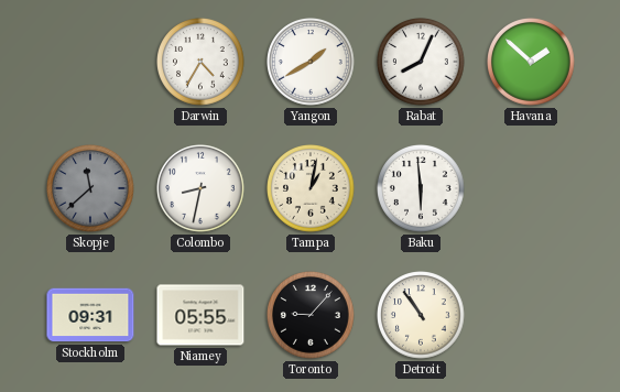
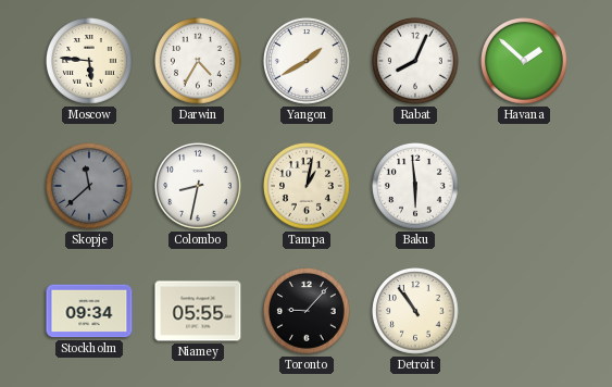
Moscow: none -> 5:46 (90, 62)
Stockholm: 09:31 -> 09:34 (89, 311)
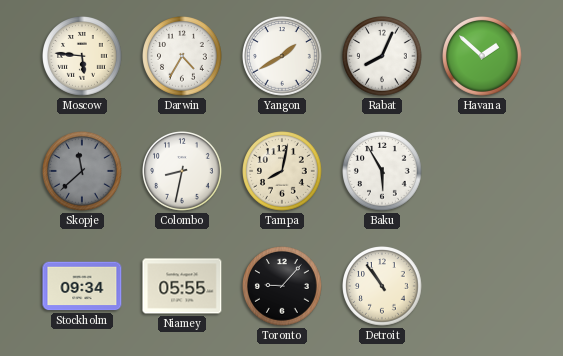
Tampa: 1:02 -> 8:02 (283, 172)
Baku: 5:59 -> 5:55 (383, 172)
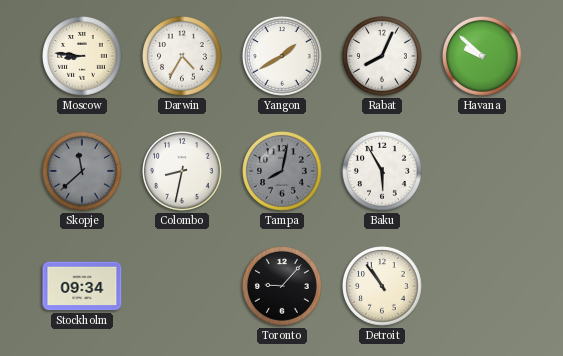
Moscow: 5:46 -> 8:46 (83, 57)
Havana: 1:52 -> 9:52 (483, 57)
Tampa dial: cream -> grey (283, 172)
Niamey: 05:55 -> none (182, 286)
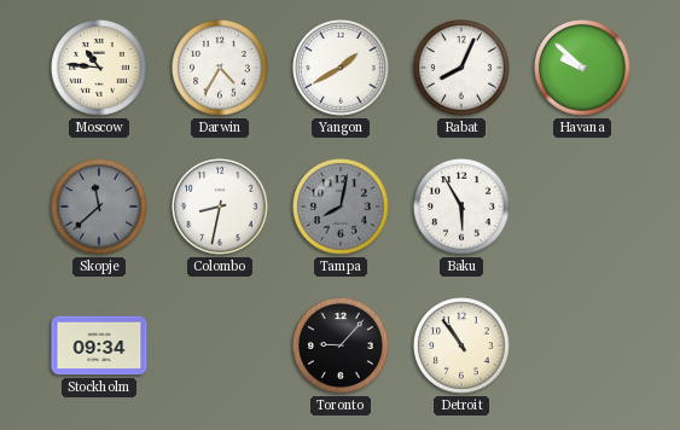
Moscow: 8:46 -> 10:46 (100, 69)
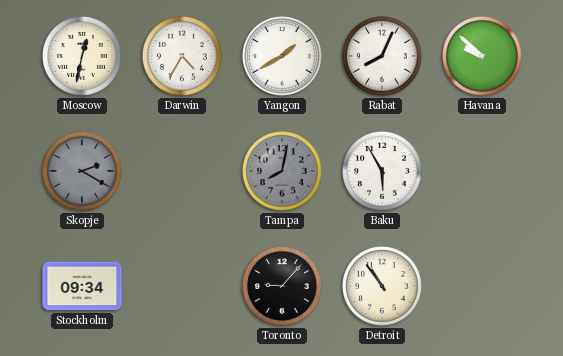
Moscow: 10:46 -> 12:32 (83, 57)
Skopje: 11:38 -> 2:20 (83, 172)
Colombo: 8:32 -> none (221, 208)
